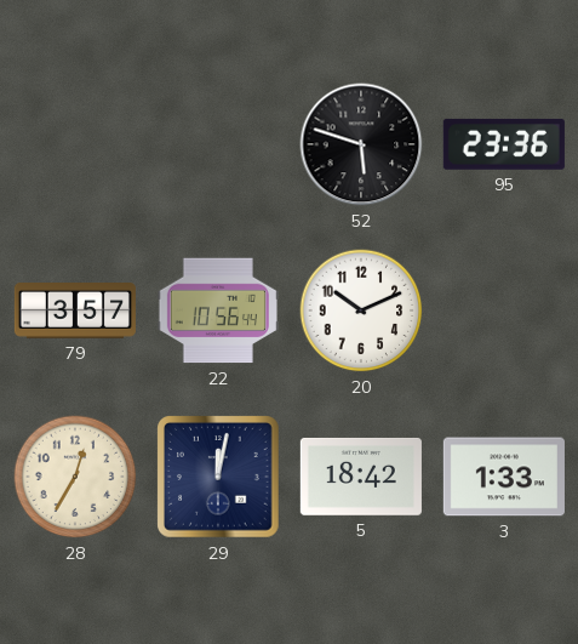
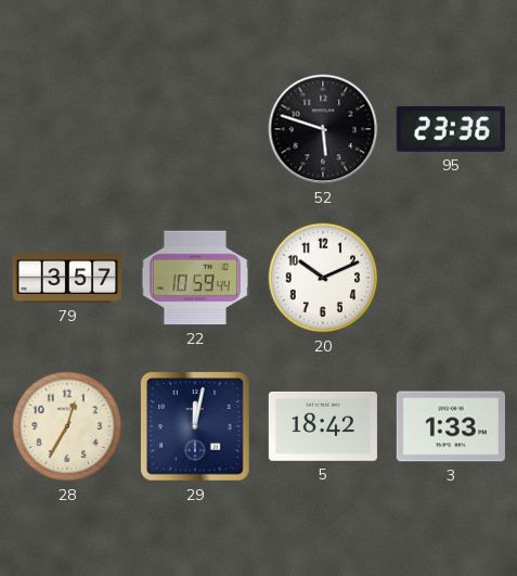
22: 10:56 -> 10:59 (195, 278)
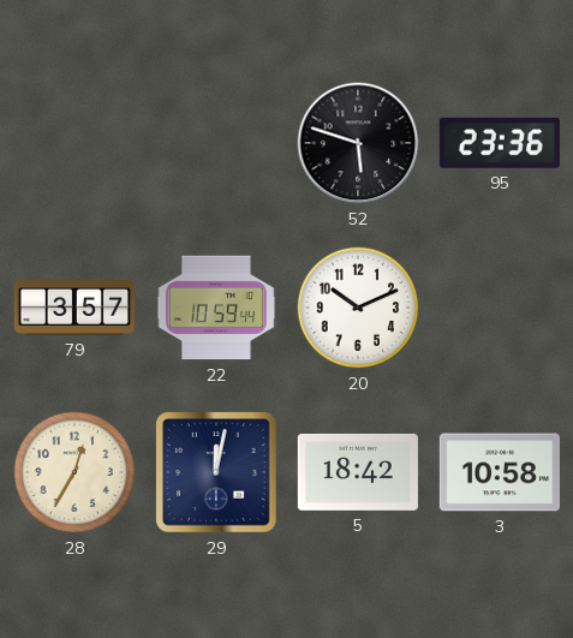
3: 1:33 -> 10:58 (500, 472)
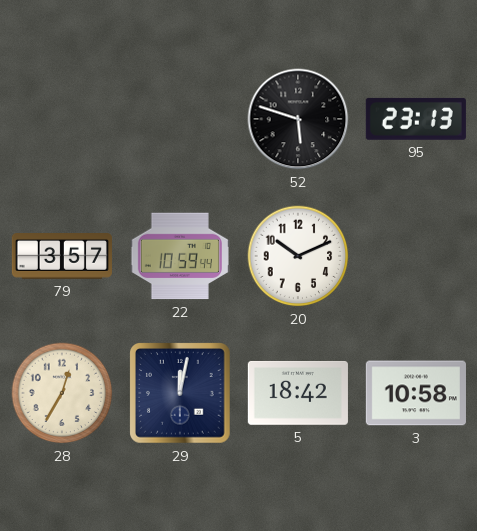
95: 23:36 -> 23:13 (416, 119)
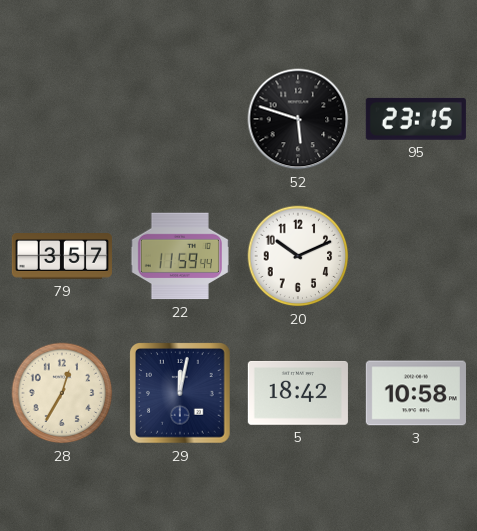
95: 23:13 -> 23:15 (416, 119)
22: 10:59 -> 11:59 (180, 256)
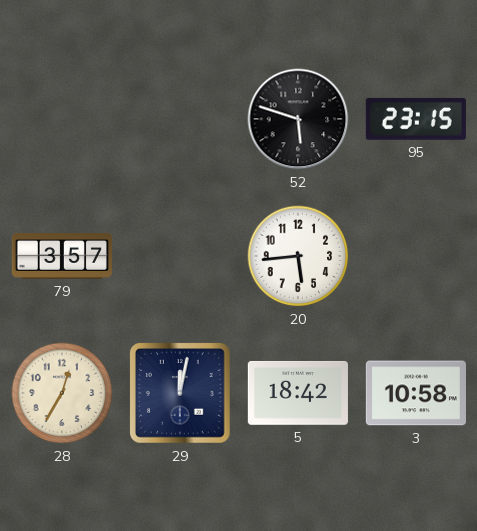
22: 11:59 -> none (180, 256)
20: 10:11 -> 5:44 (298, 256)
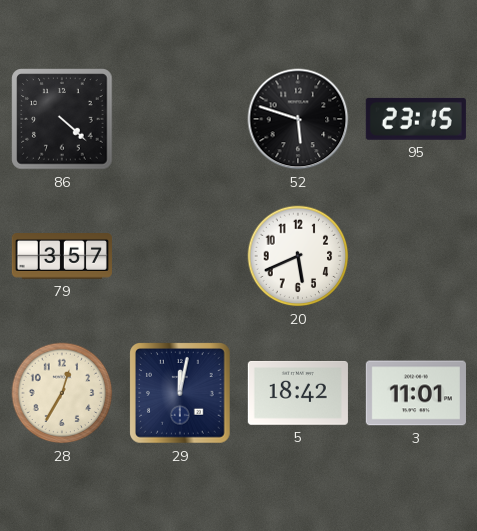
86: none -> 4:22 (62, 119)
20: 5:44 -> 5:41 (298, 256)
3: 10:58 -> 11:01 (416, 393)
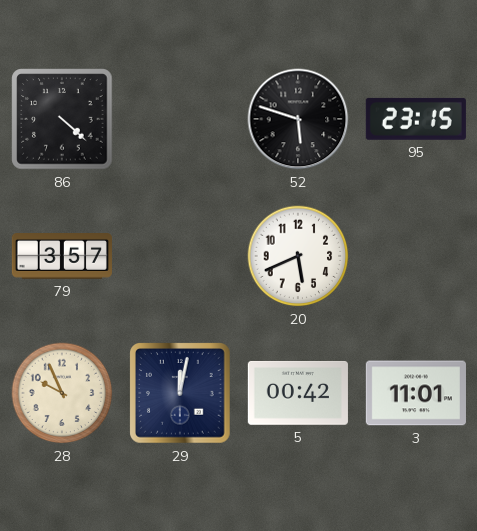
28: 12:35 -> 9:56 (62, 393)
5: 18:42 -> 00:42 (298, 393)
